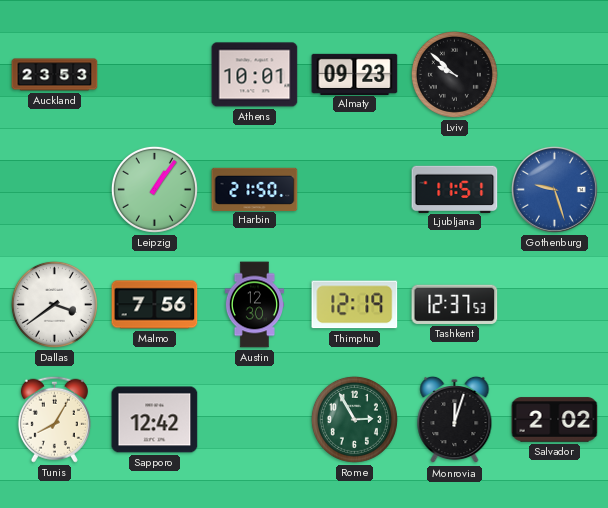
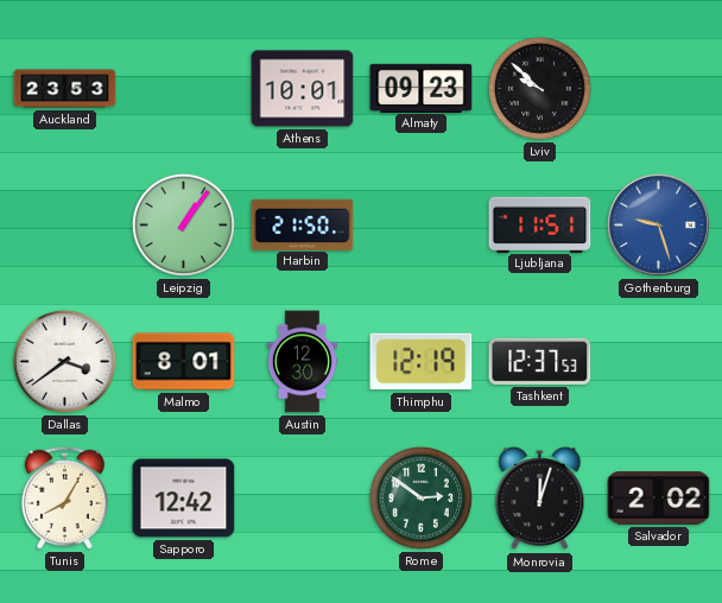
Malmo: 7:56 -> 8:01 (184, 362)
Rome: 2:55 -> 2:51 (420, 497)
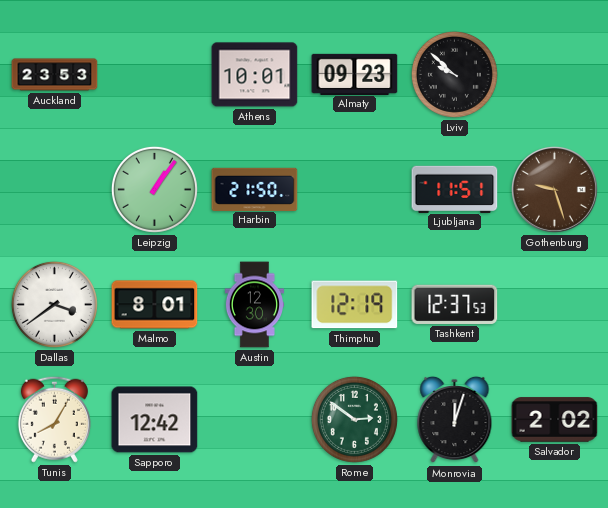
Gothenburg dial: blue -> brown (554, 189)
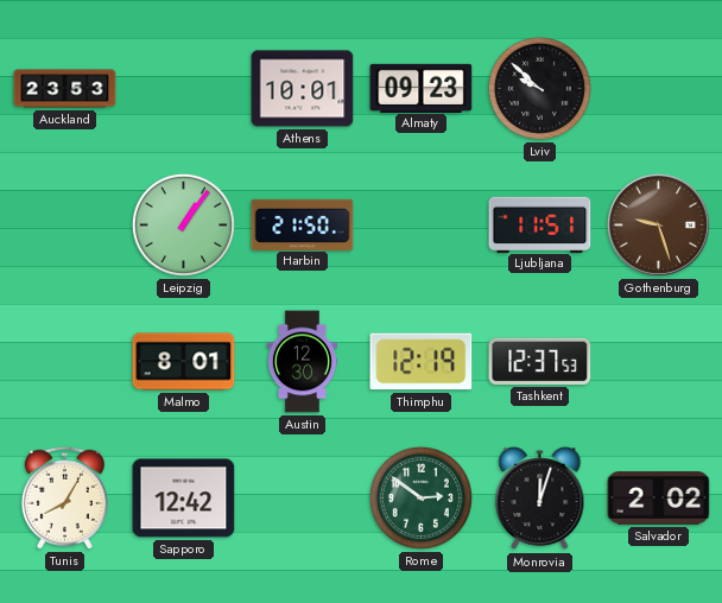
Dallas: 3:39 -> none (54, 304)
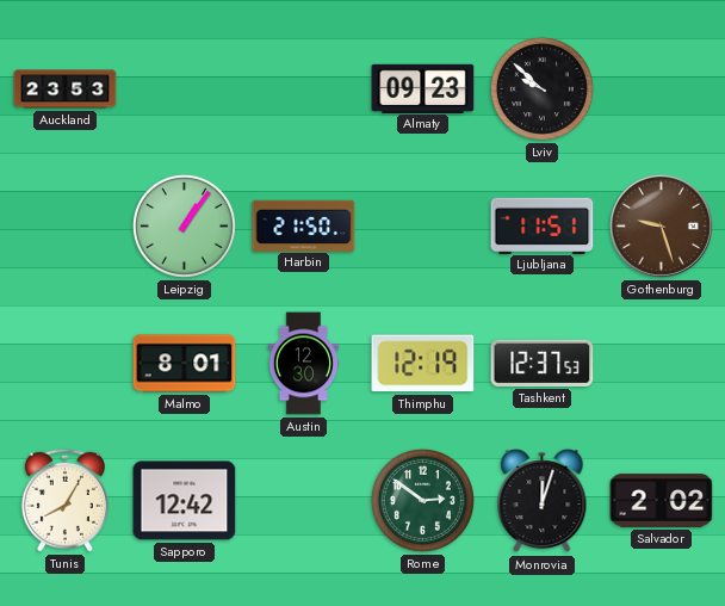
Athens: 10:01 -> none (303, 89)
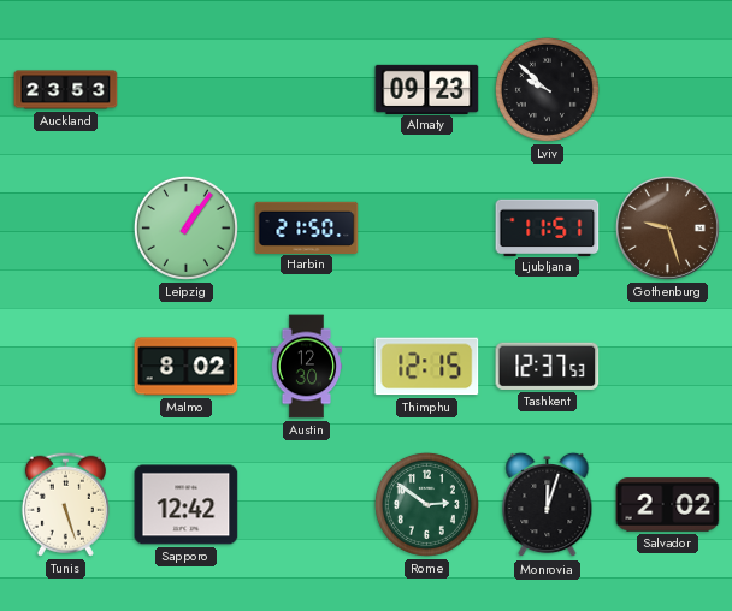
Malmo: 8:01 -> 8:02 (187, 367)
Thimphu: 12:19 -> 12:15 (427, 367)
Tunis: 8:05 -> 5:27 (65, 504)
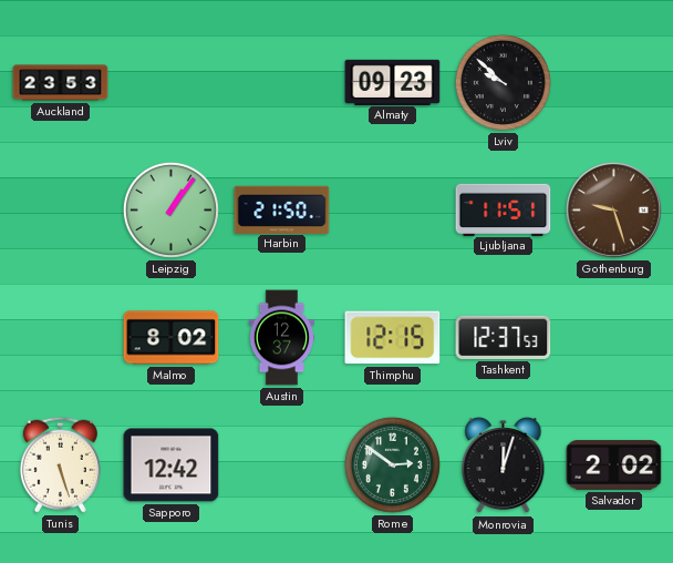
Austin: 12:30 -> 12:37 (281, 338)
